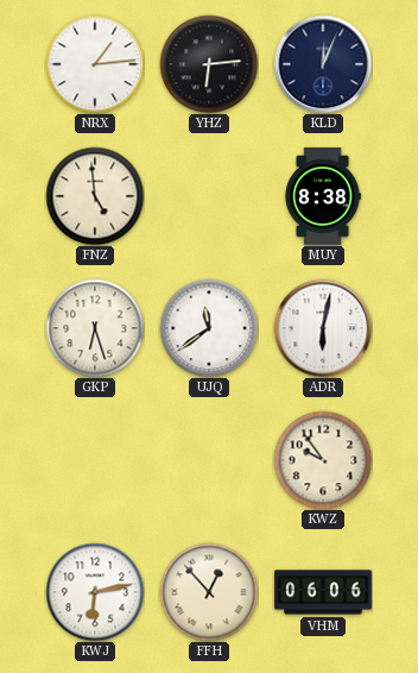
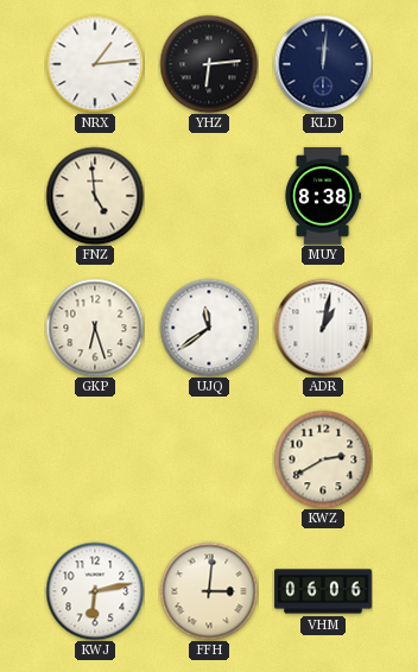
KLD: 12:04 -> 12:01 (323, 64)
ADR: 6:02 -> 1:02 (323, 328)
KWZ: 9:54 -> 2:40 (323, 459)
FFH: 12:53 -> 3:01 (209, 591)
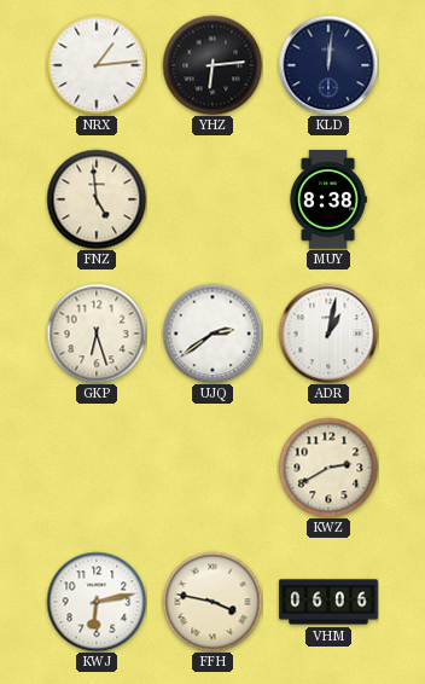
UJQ: 11:39 -> 2:39 (212, 334)
FFH: 3:01 -> 3:47 (212, 602)
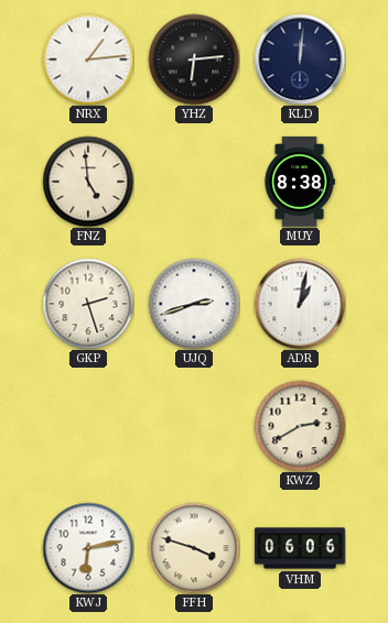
GKP: 6:27 -> 2:27 (88, 304)
UJQ: 2:39 -> 2:42 (194, 304)
FFH: 3:47 -> 3:48 (194, 548)
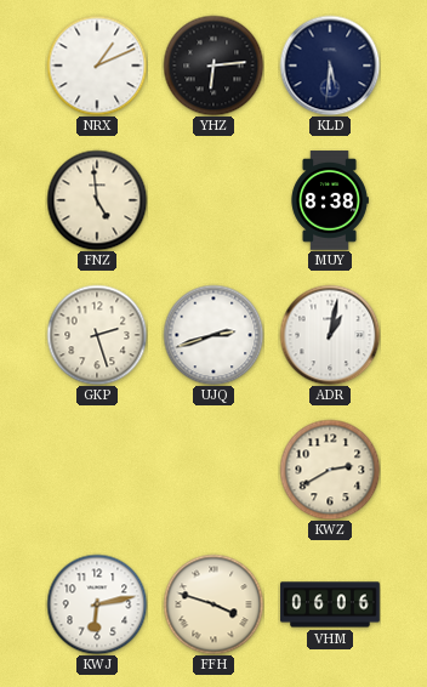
NRX: 1:14 -> 1:11 (97, 66)
KLD: 12:01 -> 5:31 (330, 66)
